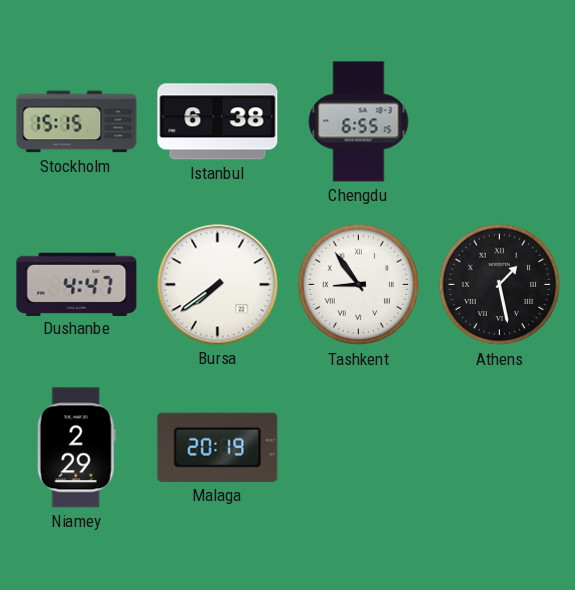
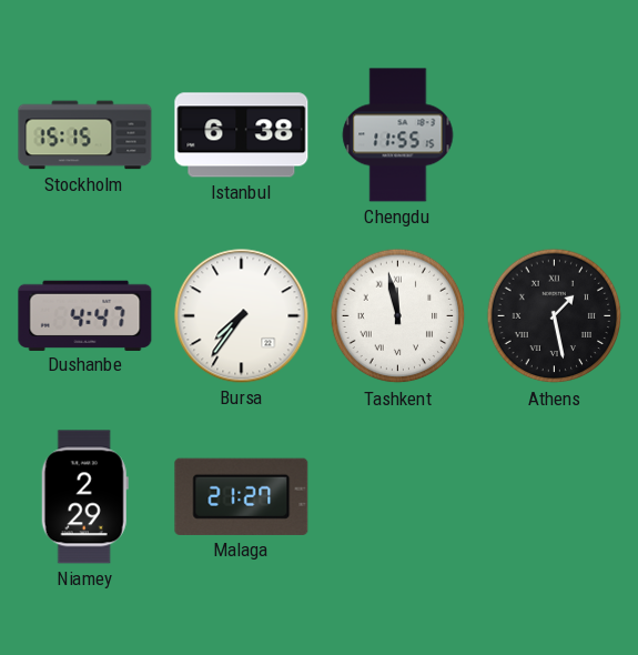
Chengdu: 6:55 -> 11:55 (398, 135)
Bursa: 7:39 -> 7:36 (242, 316)
Tashkent: 8:54 -> 11:58 (398, 316)
Malaga: 20:19 -> 21:27 (242, 496)
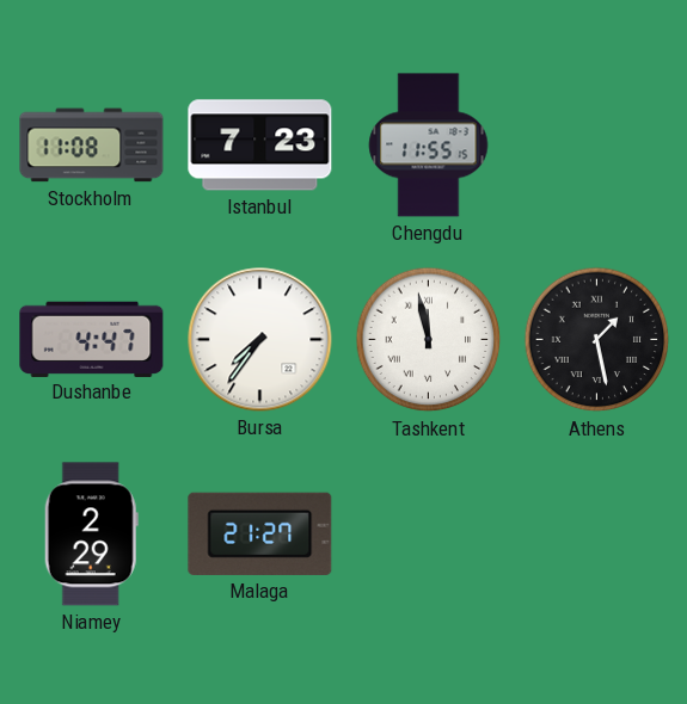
Stockholm: 15:15 -> 11:08 (92, 146)
Istanbul: 6:38 -> 7:23 (260, 146)
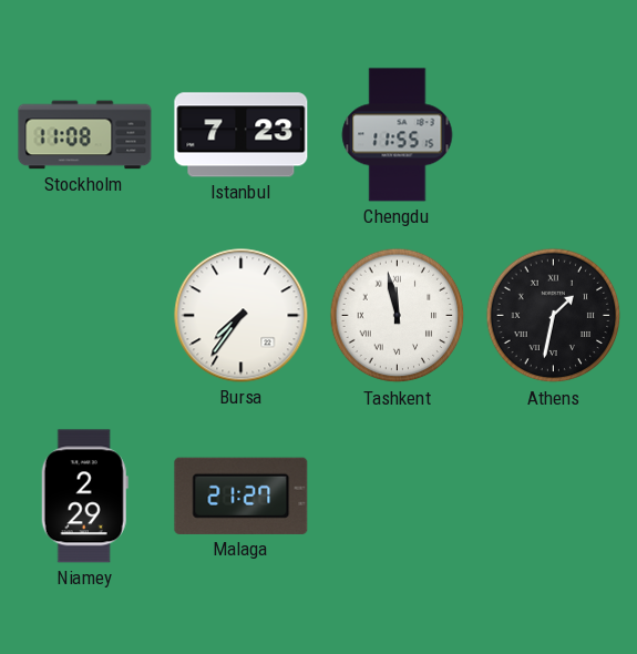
Dushanbe: 4:47 -> none (92, 339)
Athens: 1:28 -> 1:32 (554, 316)
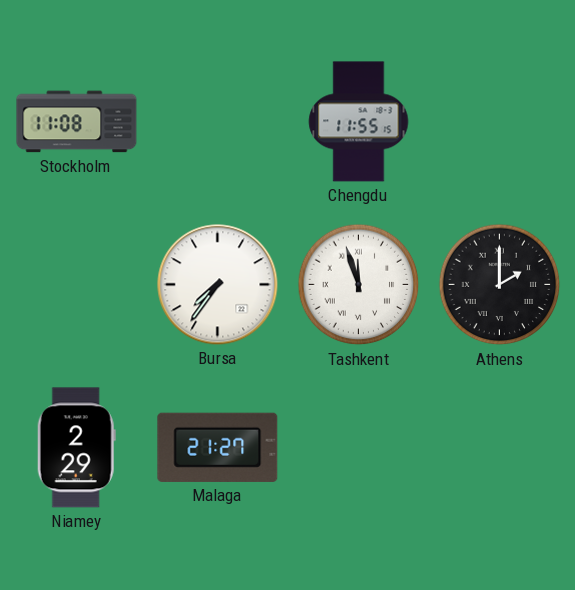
Istanbul: 7:23 -> none (242, 135)
Tashkent: 11:58 -> 11:57 (359, 285)
Athens: 1:32 -> 2:00 (500, 285)
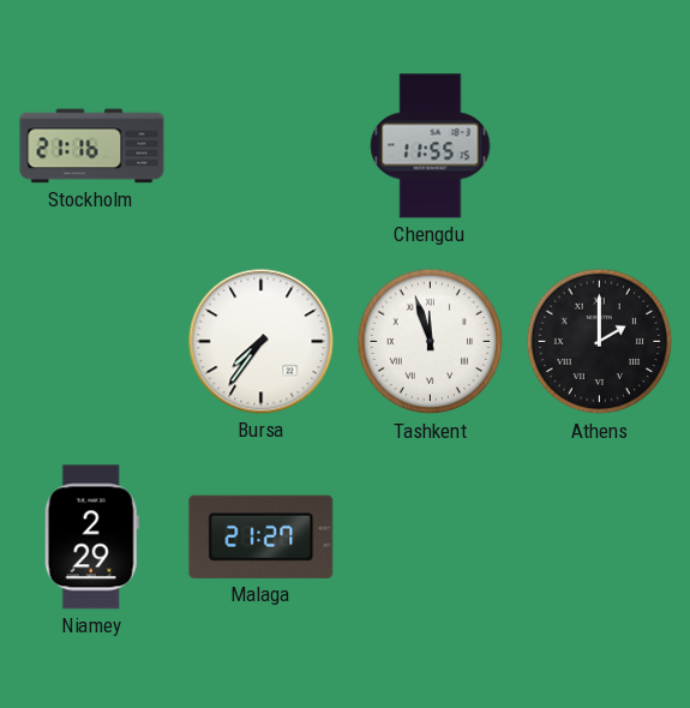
Stockholm: 11:08 -> 21:16 (92, 146)
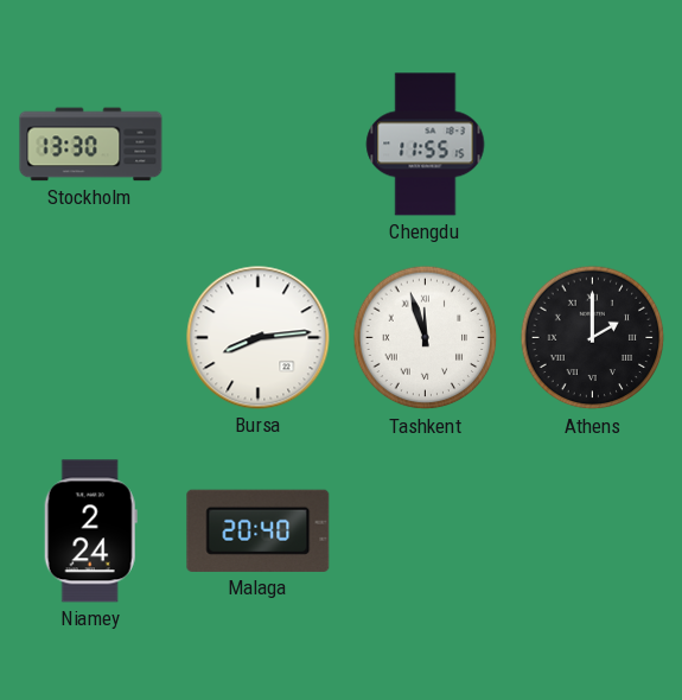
Stockholm: 21:16 -> 13:30 (91, 145)
Bursa: 7:36 -> 8:14 (259, 338)
Niamey: 2:29 -> 2:24 (90, 532)
Malaga: 21:27 -> 20:40 (259, 530)
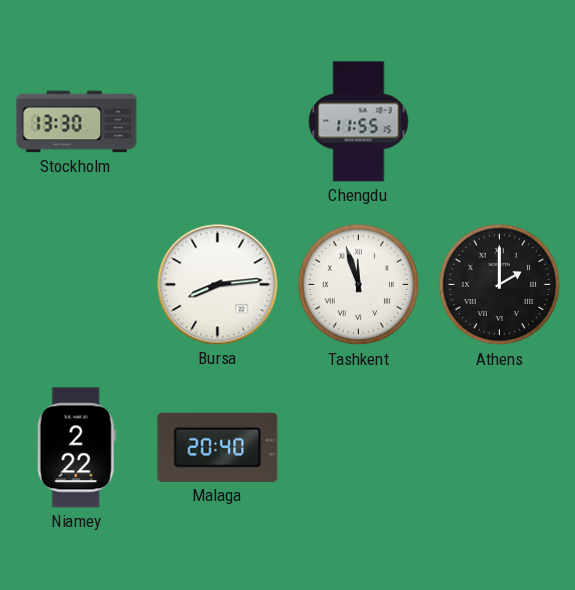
Niamey: 2:24 -> 2:22 (76, 448)
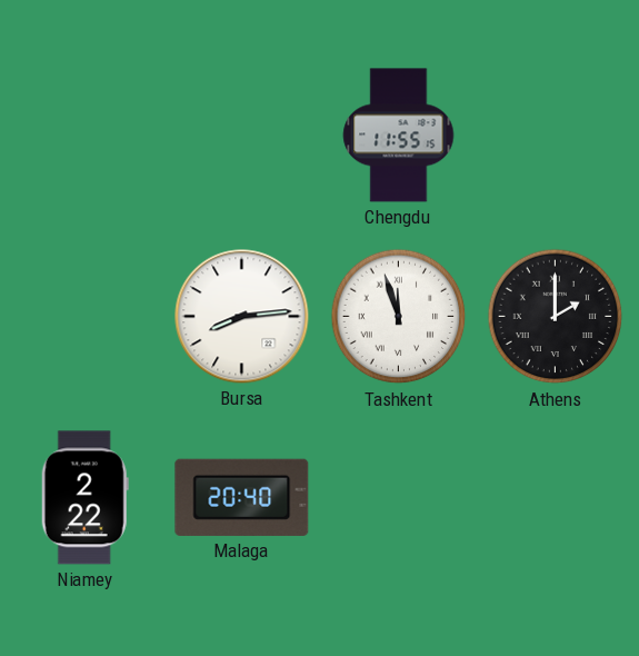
Stockholm: 13:30 -> none (77, 122)
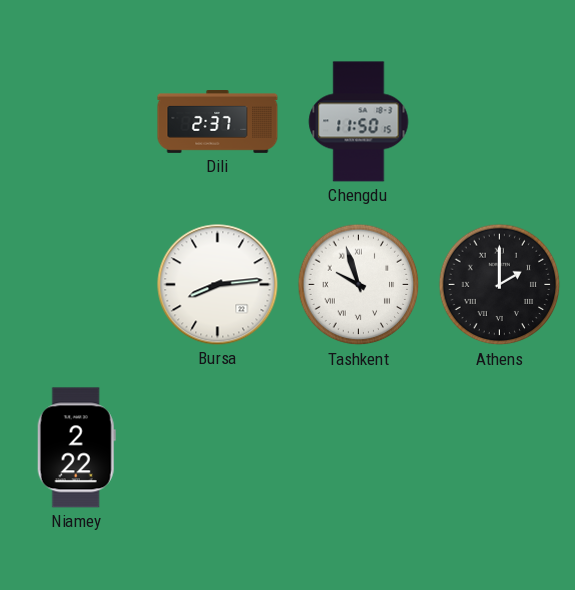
Dili: none -> 2:37 (218, 122)
Chengdu: 11:55 -> 11:50 (359, 122)
Tashkent: 11:57 -> 9:57 (359, 285)
Malaga: 20:40 -> none (242, 497)
